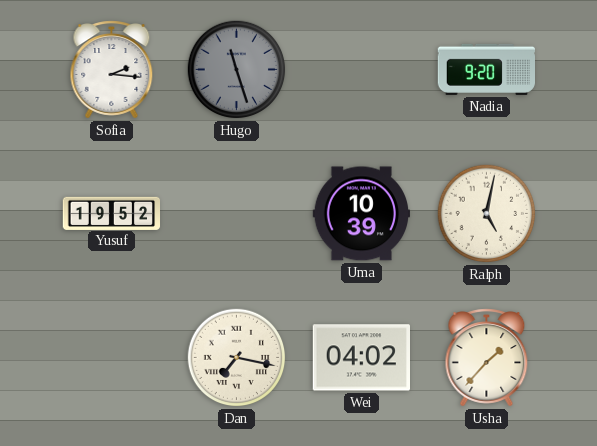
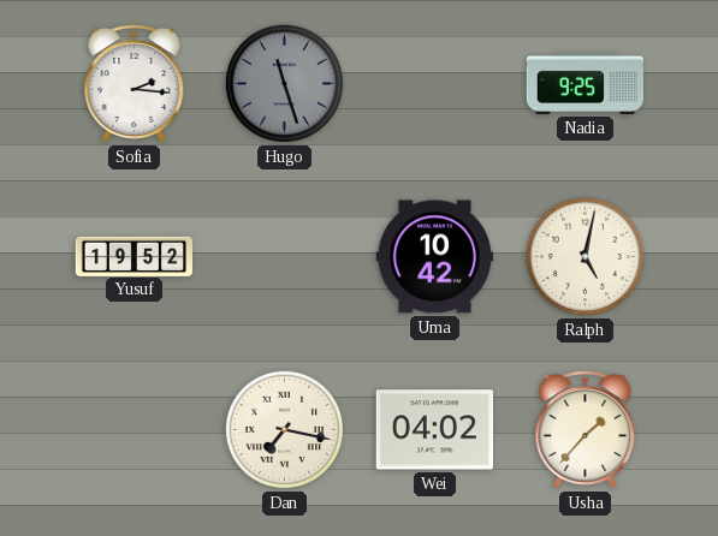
Nadia: 9:20 -> 9:25 (586, 83)
Uma: 10:39 -> 10:42 (434, 257)
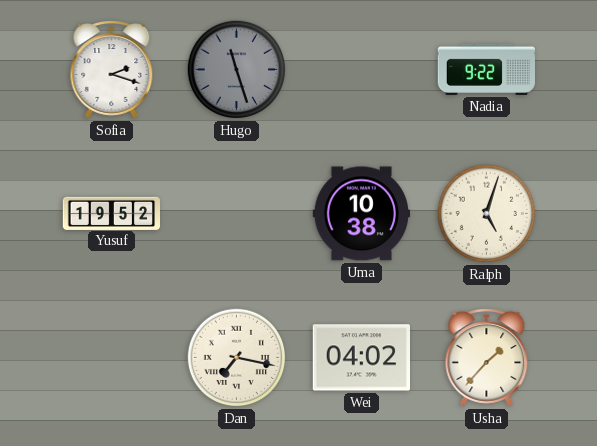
Sofia: 2:16 -> 2:18 (112, 70)
Nadia: 9:25 -> 9:22 (487, 69)
Uma: 10:42 -> 10:38 (361, 214)
Ralph: 5:02 -> 5:03 (487, 214)
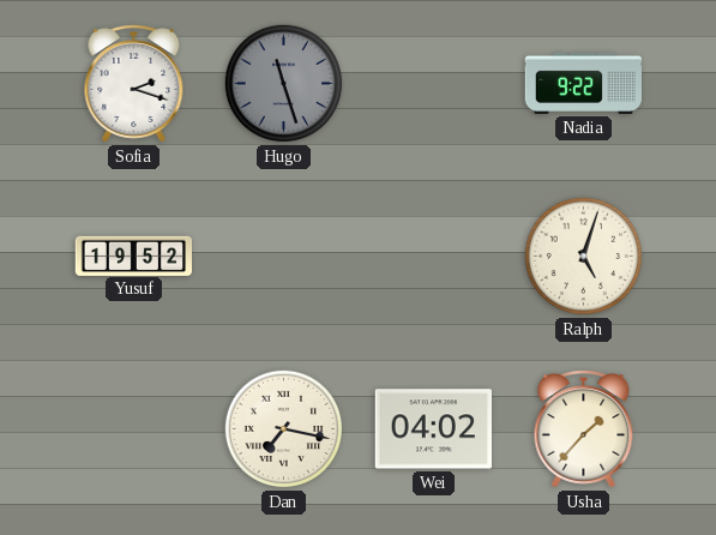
Uma: 10:38 -> none (361, 214)
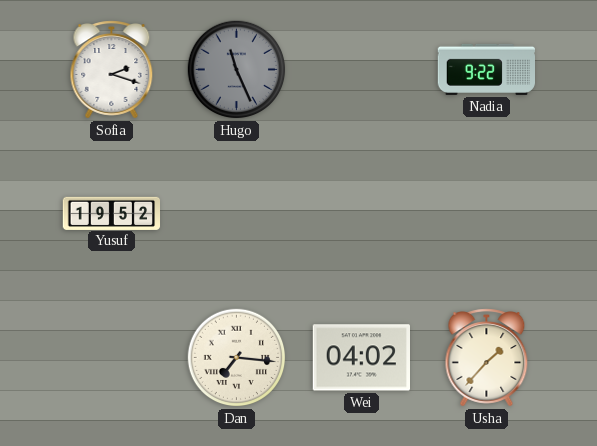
Hugo: 11:27 -> 11:26 (237, 70)
Ralph: 5:03 -> none (584, 257)
Dan: 7:17 -> 7:16 (237, 358)
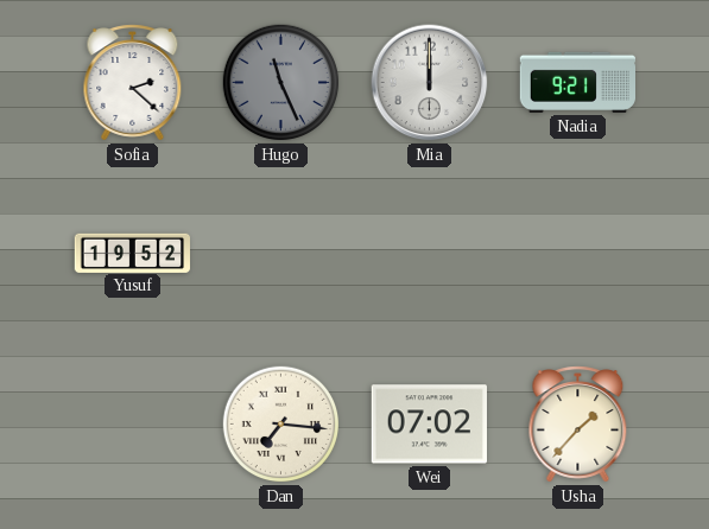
Sofia: 2:18 -> 2:22 (133, 83)
Mia: none -> 12:00 (430, 83)
Nadia: 9:22 -> 9:21 (578, 82)
Wei: 04:02 -> 07:02 (429, 425)
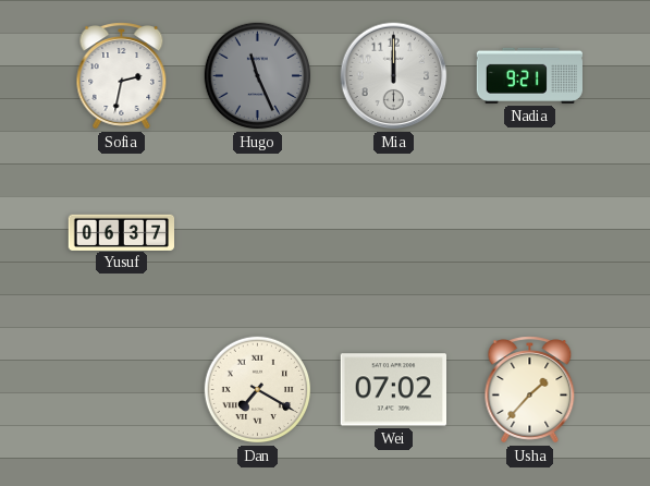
Sofia: 2:22 -> 2:32 (122, 76)
Yusuf: 19:52 -> 06:37 (122, 232)
Dan: 7:16 -> 7:20 (258, 390)
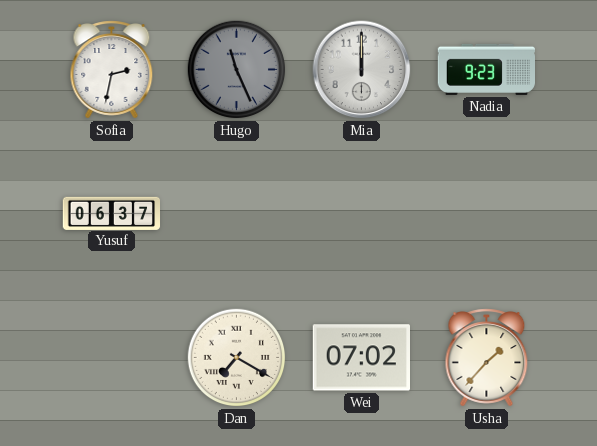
Nadia: 9:21 -> 9:23 (487, 69)
